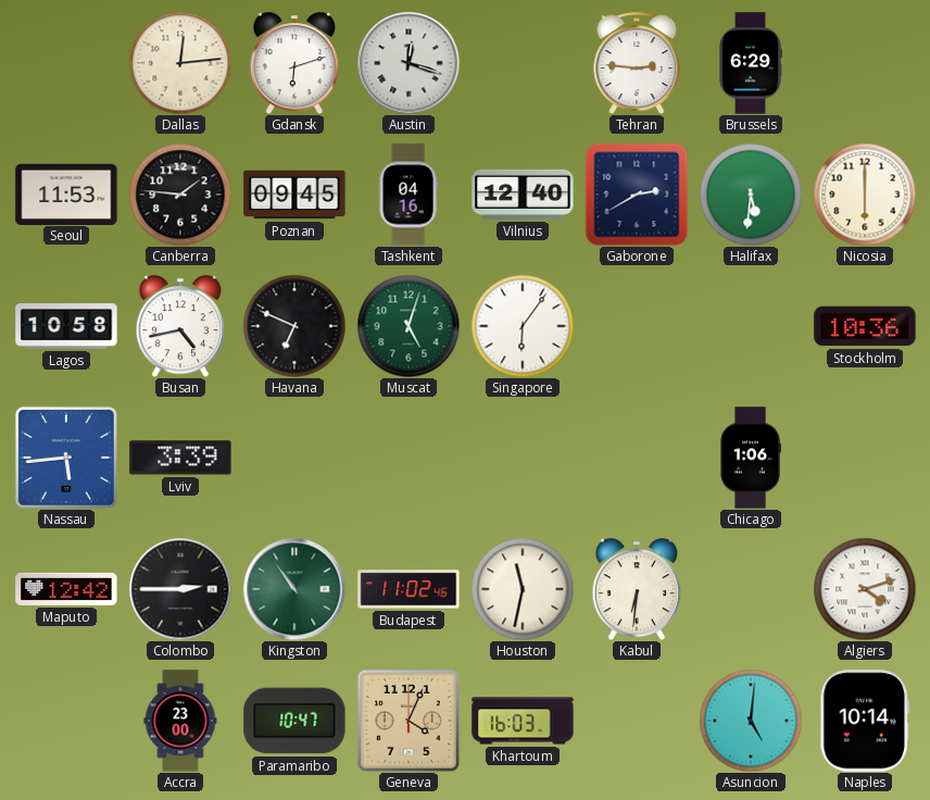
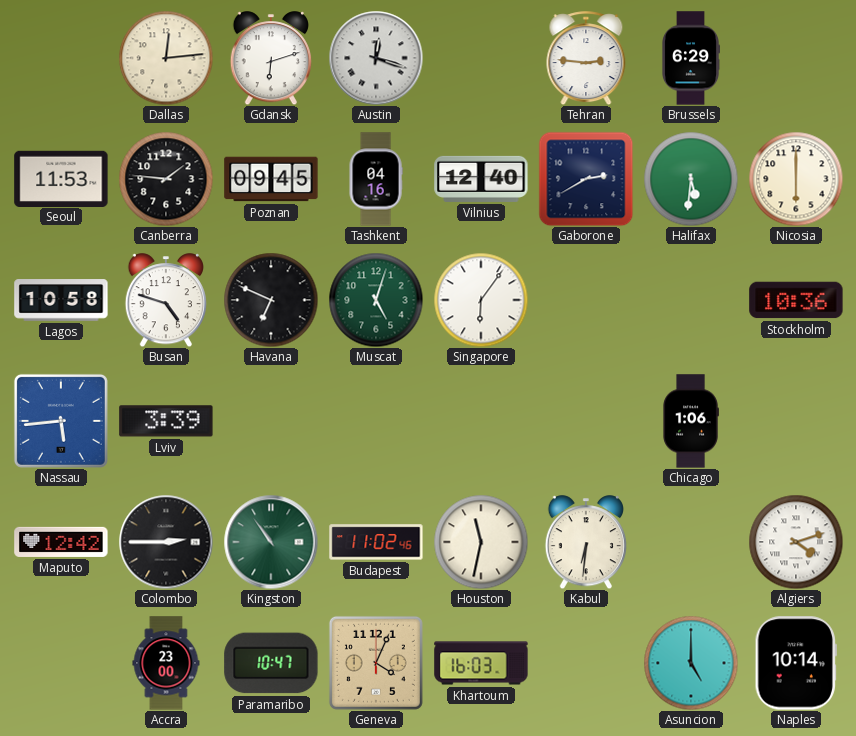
Busan: 4:43 -> 4:48 (165, 300)
Asuncion: 5:01 -> 5:00 (691, 663)
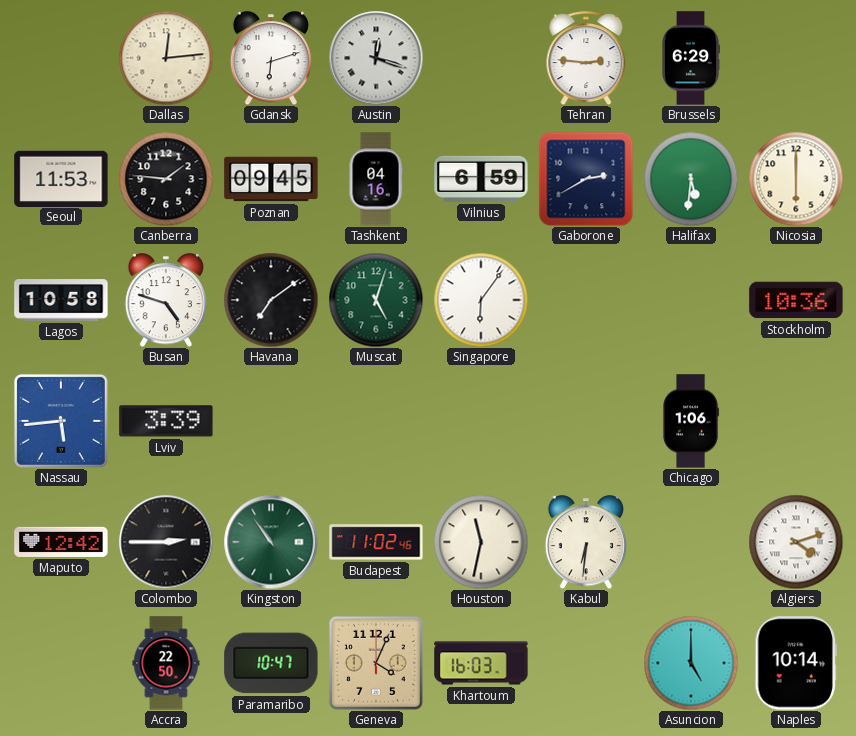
Vilnius: 12:40 -> 6:59 (481, 179)
Havana: 6:49 -> 7:09 (271, 300)
Accra: 23:00 -> 22:50 (166, 663)
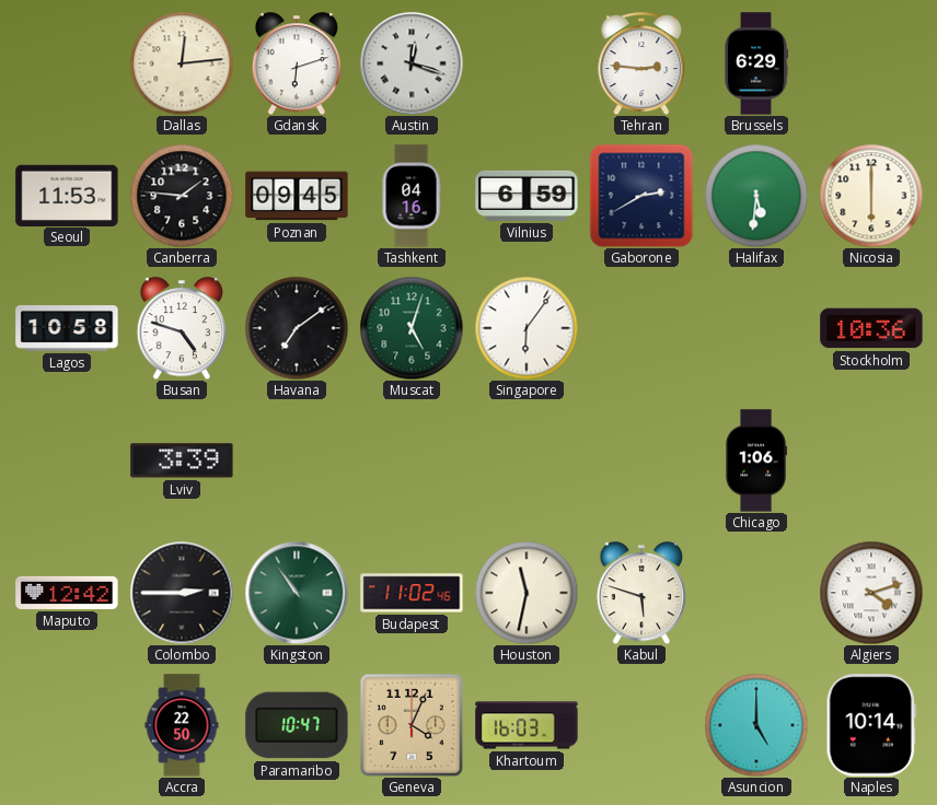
Nassau: 5:44 -> none (61, 421)
Kabul: 6:31 -> 5:48 (640, 593)
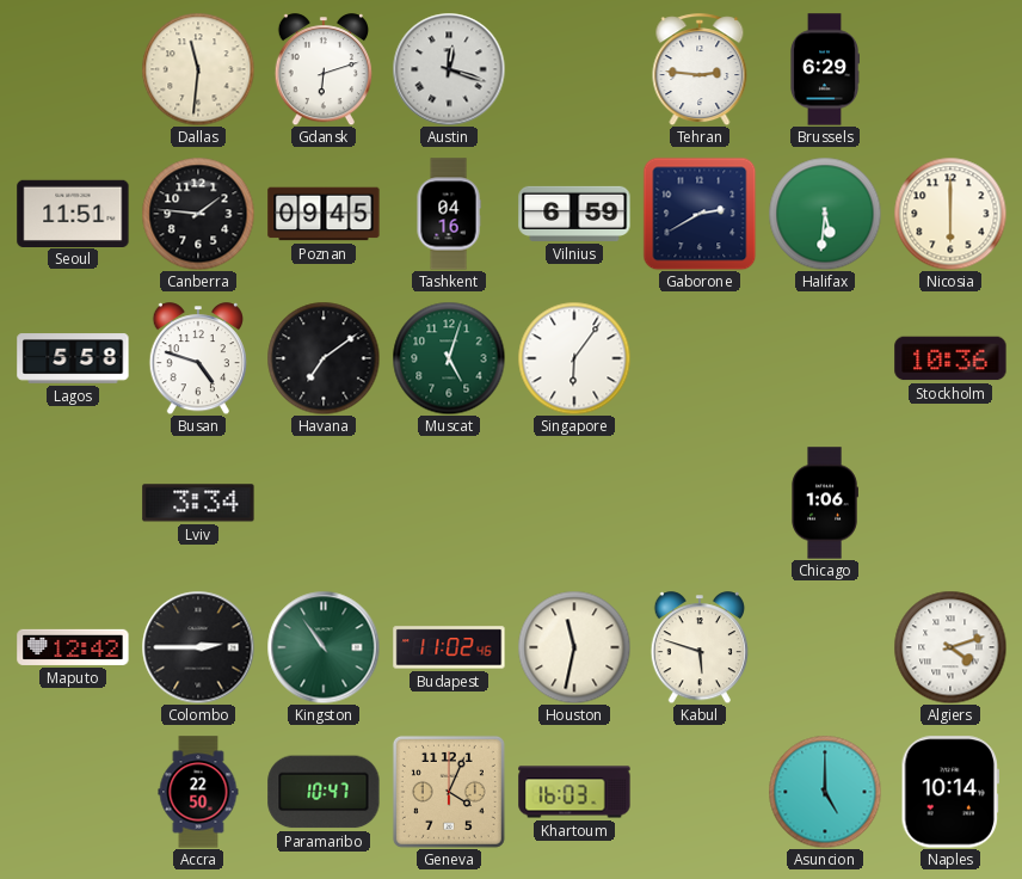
Dallas: 12:14 -> 11:31 (198, 69)
Seoul: 11:53 -> 11:51 (73, 213)
Lagos: 10:58 -> 5:58 (73, 358)
Lviv: 3:39 -> 3:34 (198, 503)
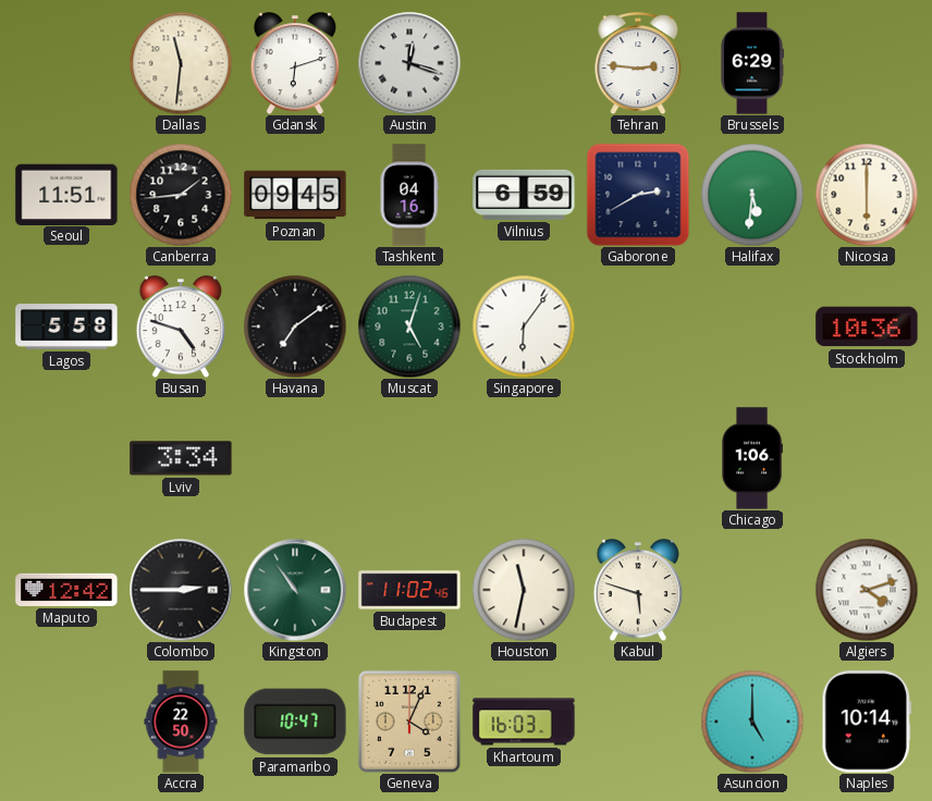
Canberra: 1:46 -> 1:44 (181, 195)
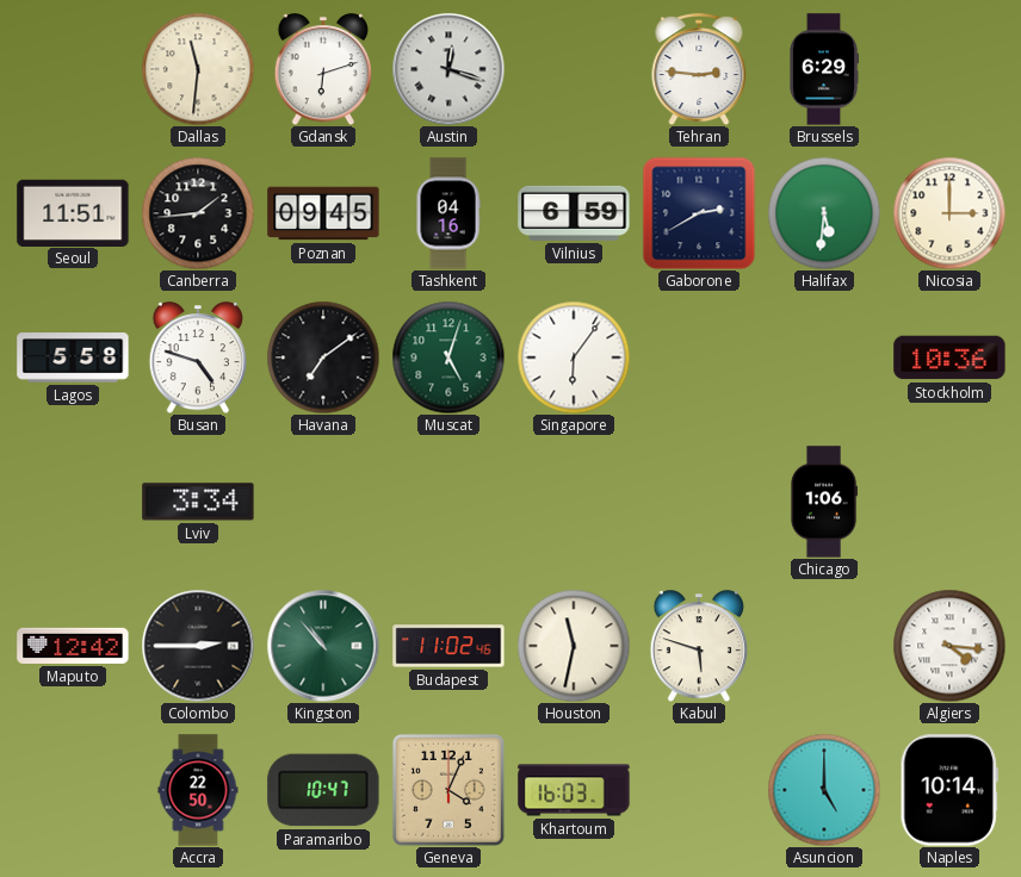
Nicosia: 6:00 -> 3:00 (949, 213)
Kingston: 10:54 -> 10:53 (323, 646)
Algiers: 4:12 -> 4:16 (949, 646)
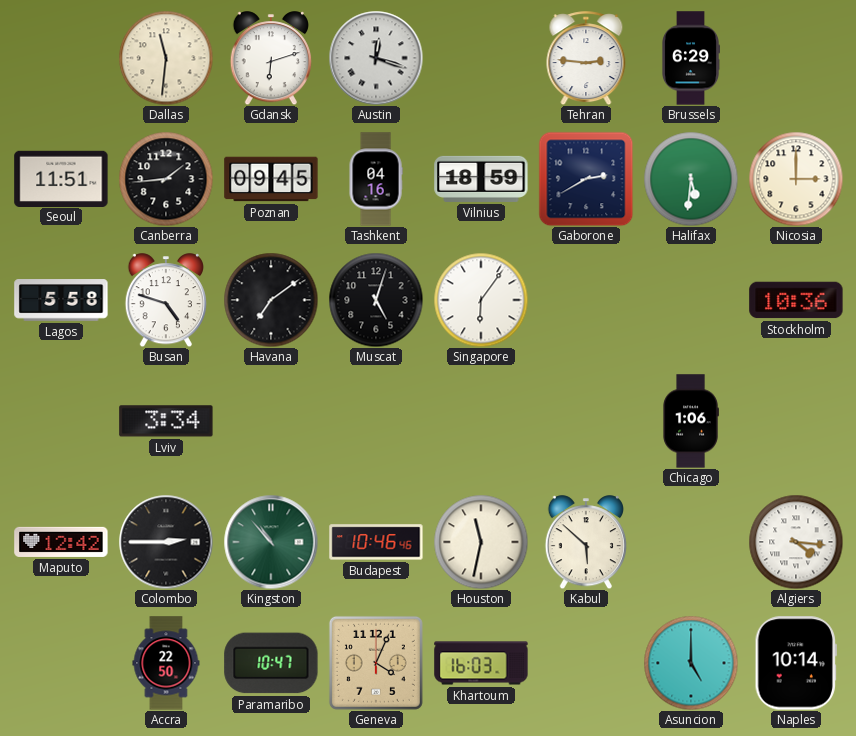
Vilnius: 6:59 -> 18:59 (481, 179)
Muscat dial: green -> black (376, 300)
Budapest: 11:02 -> 10:46 (376, 542)
Kabul: 5:48 -> 5:52 (585, 542)
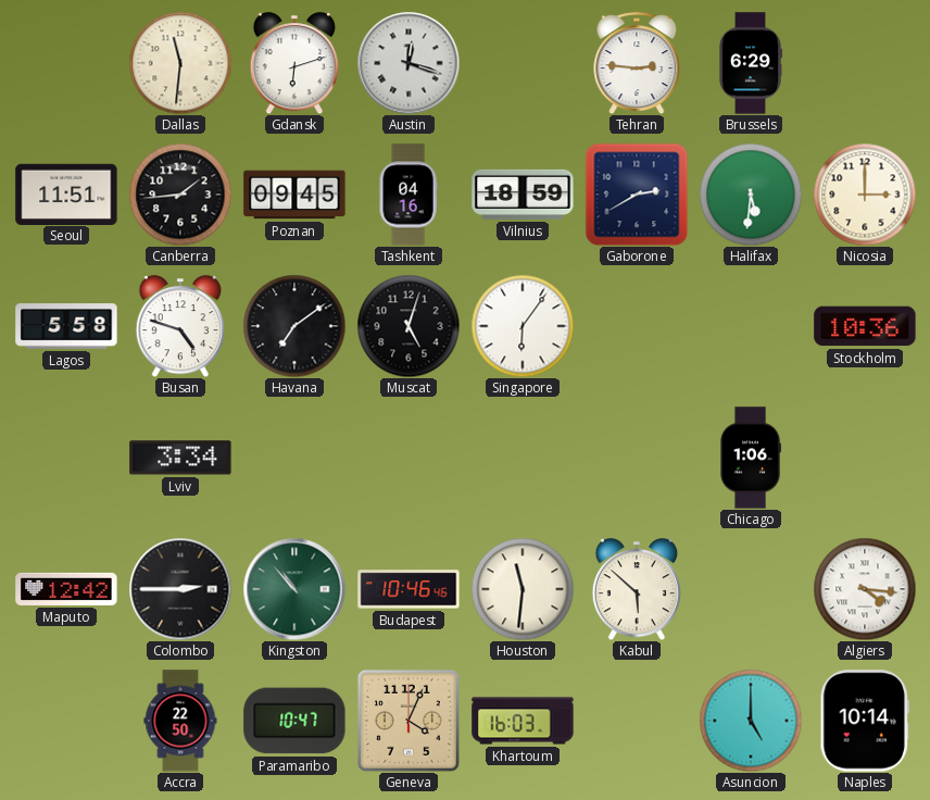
Houston: 11:32 -> 11:31 (523, 589)
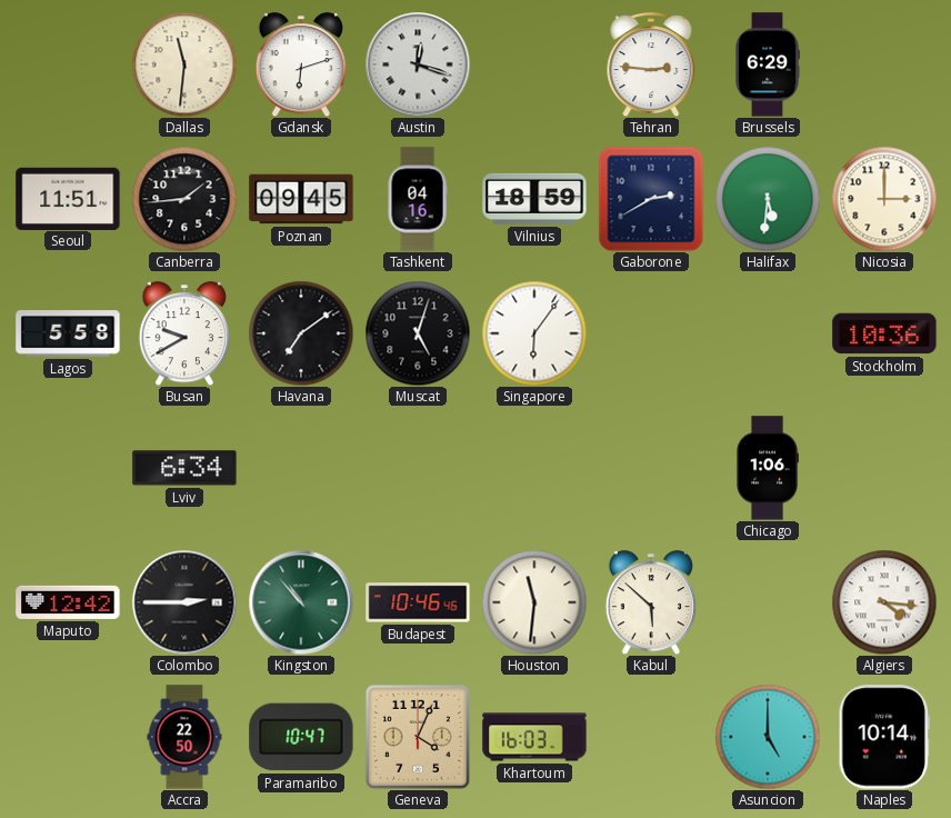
Busan: 4:48 -> 9:40 (183, 333)
Lviv: 3:34 -> 6:34 (184, 468)
